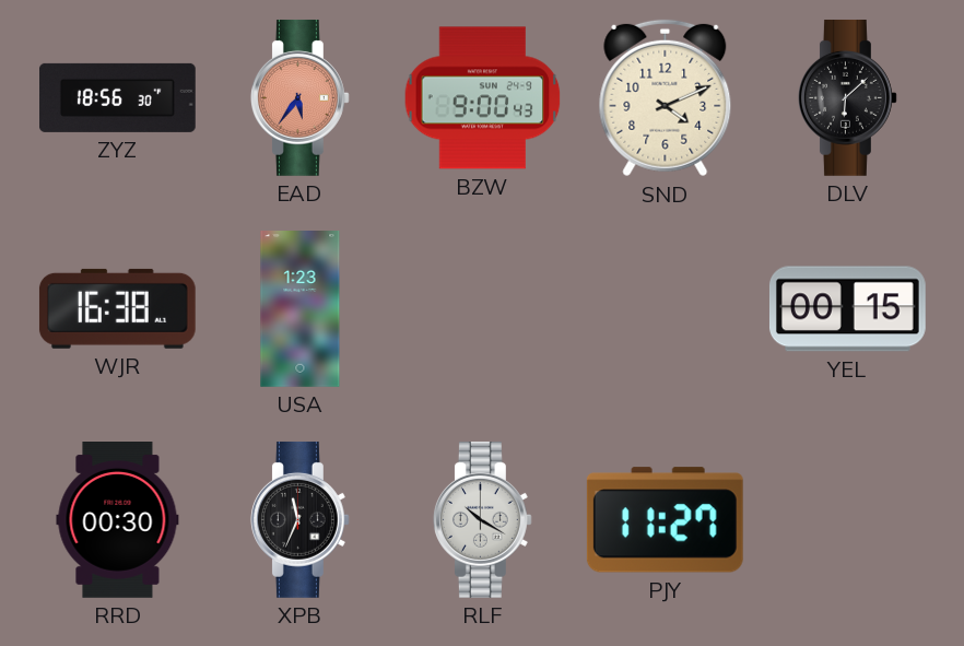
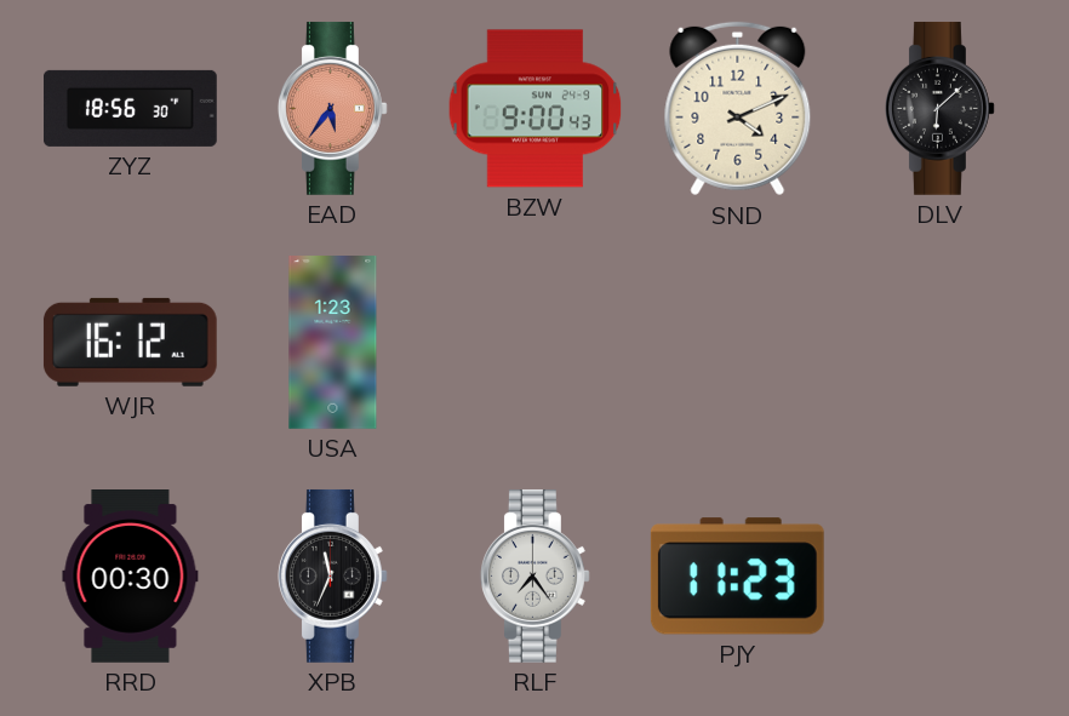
WJR: 16:38 -> 16:12 (130, 342)
YEL: 00:15 -> none (847, 309)
RLF: 10:20 -> 7:24 (534, 575)
PJY: 11:27 -> 11:23 (737, 577)
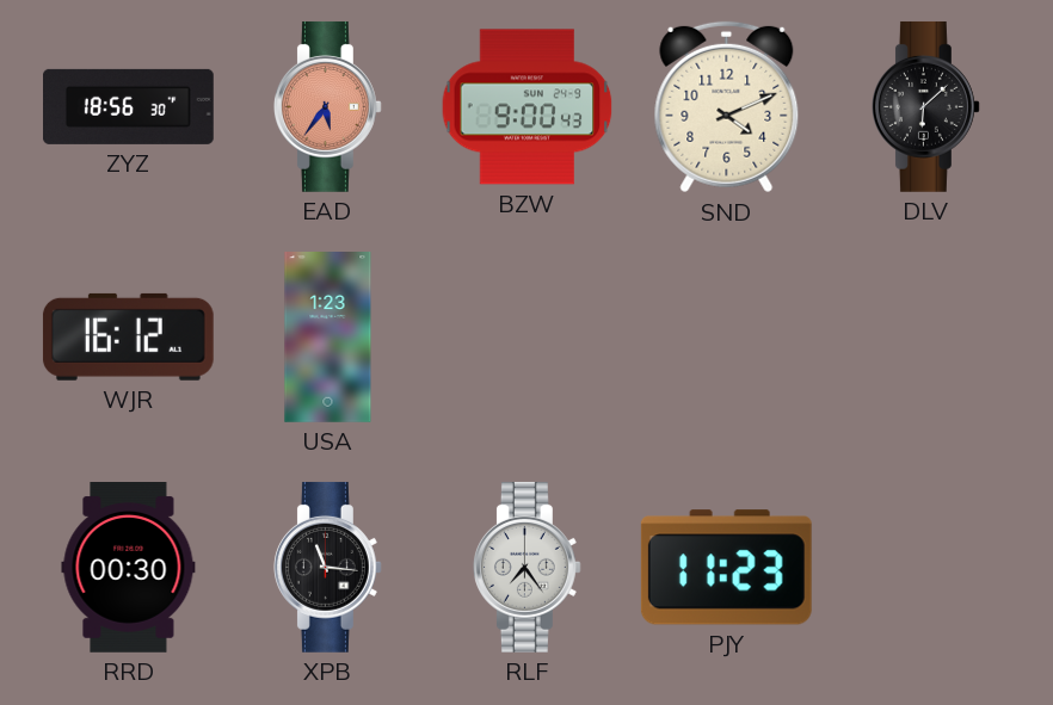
XPB: 11:34 -> 11:16 (327, 567)
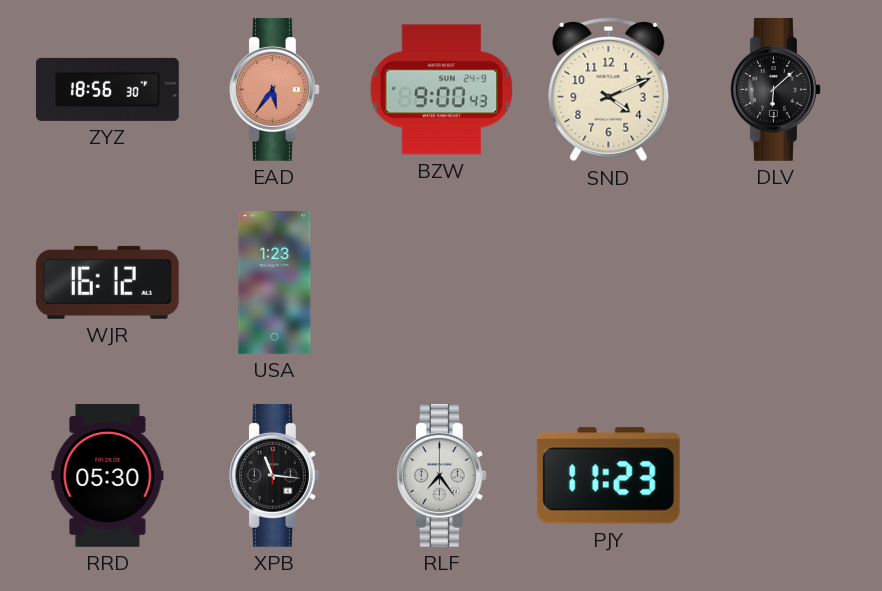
RRD: 00:30 -> 05:30 (108, 476)
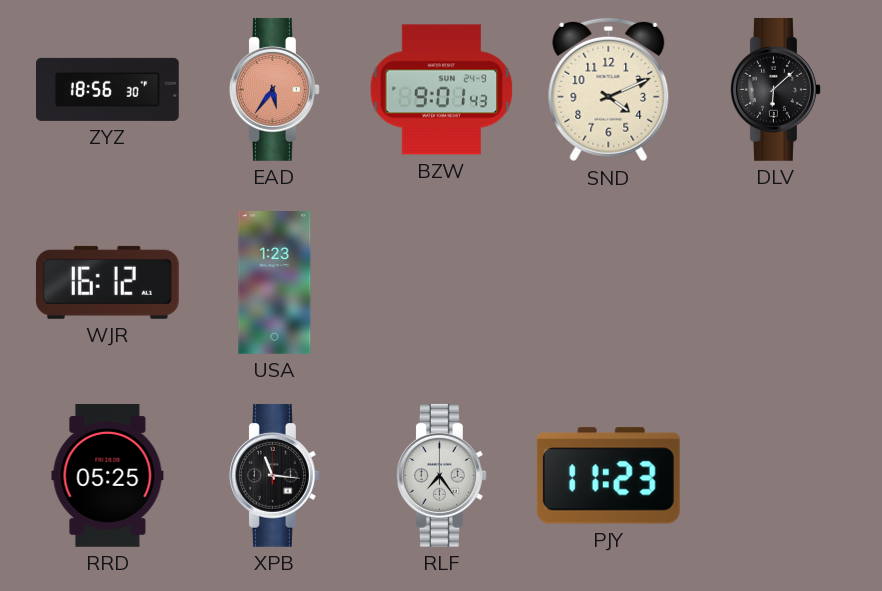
BZW: 9:00 -> 9:01 (442, 90)
RRD: 05:30 -> 05:25 (108, 476)
